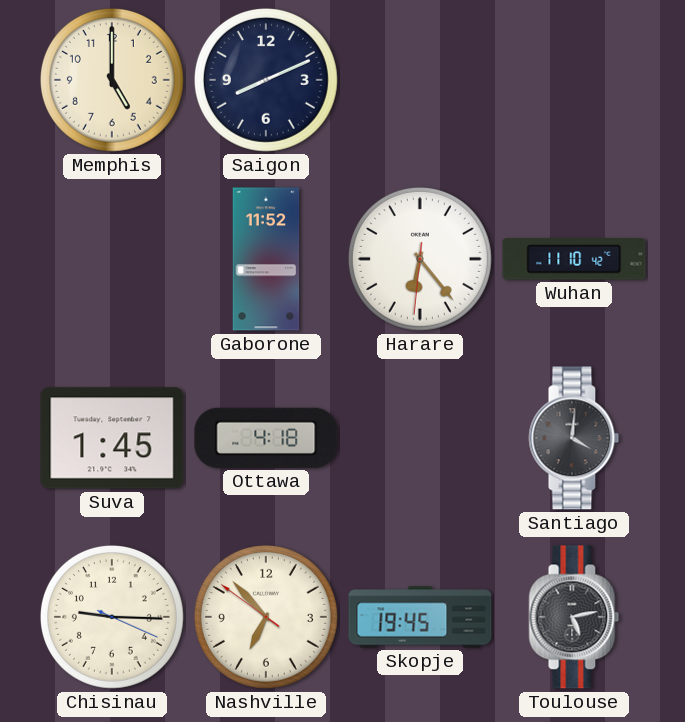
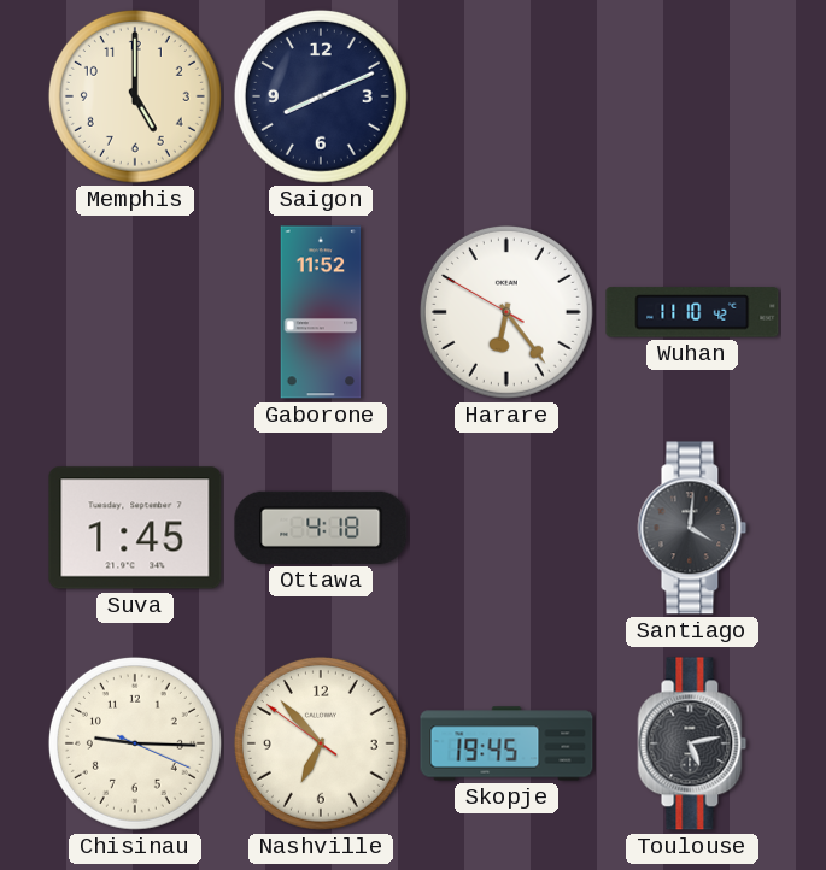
Harare: 6:23:31 -> 6:23:50 (506, 312)
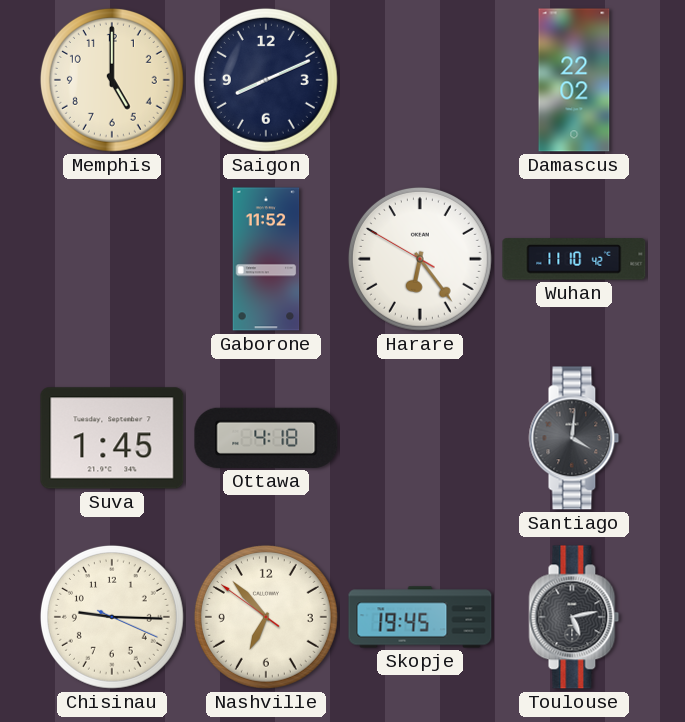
Damascus: none -> 22:02 (574, 80)
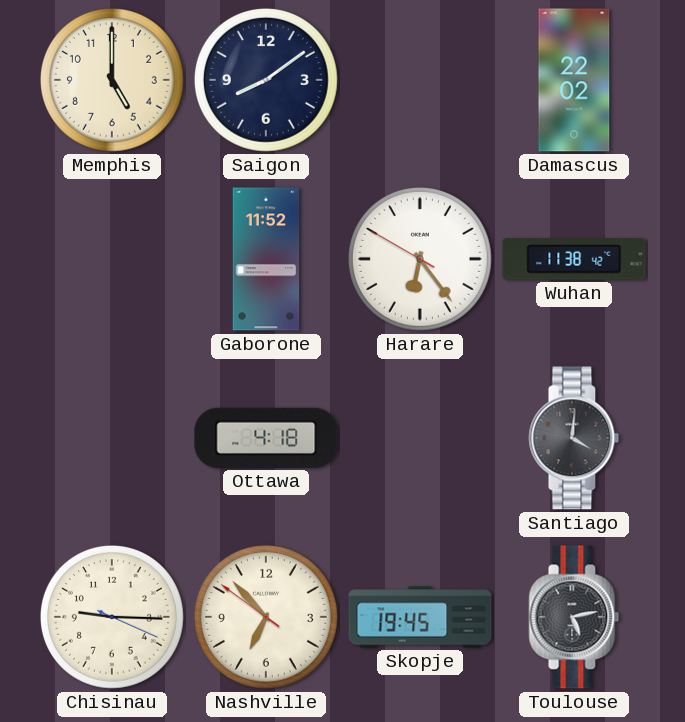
Saigon: 8:11 -> 8:09 (266, 80)
Wuhan: 11:10 -> 11:38 (574, 259)
Suva: 1:45 -> none (112, 438)
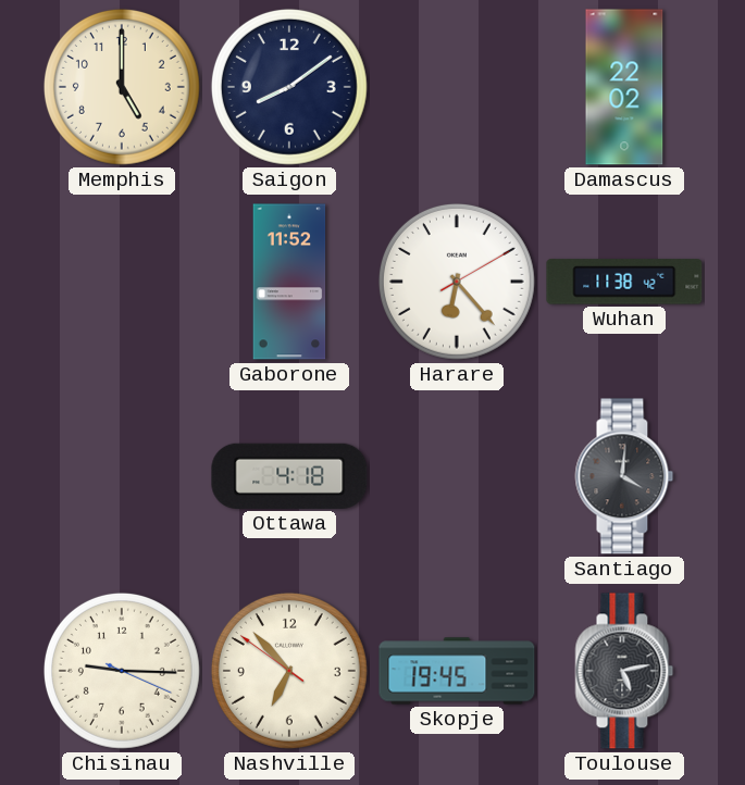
Harare: 6:23:50 -> 6:23:10 (457, 282)
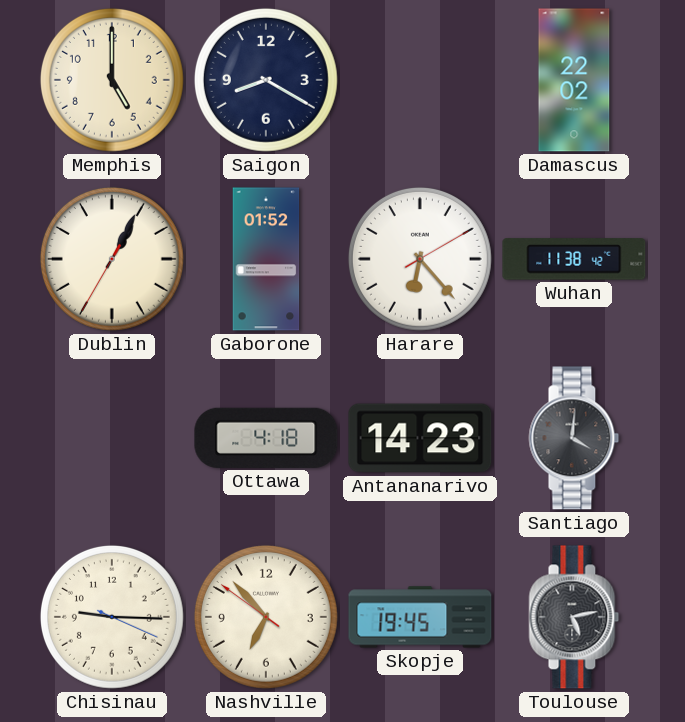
Saigon: 8:09 -> 8:20 (266, 80)
Dublin: none -> 1:04 (112, 259)
Gaborone: 11:52 -> 01:52 (266, 259)
Antananarivo: none -> 14:23 (420, 438)
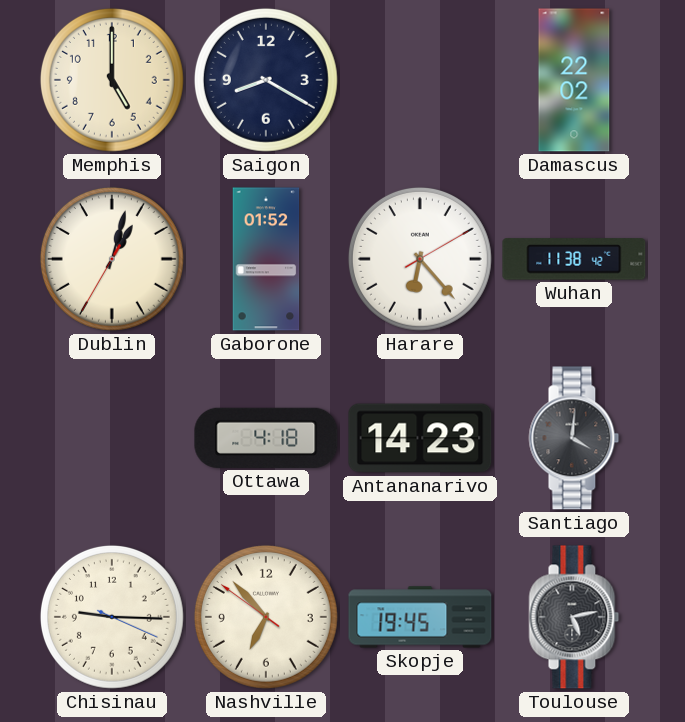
Dublin: 1:04 -> 1:02 (112, 259)
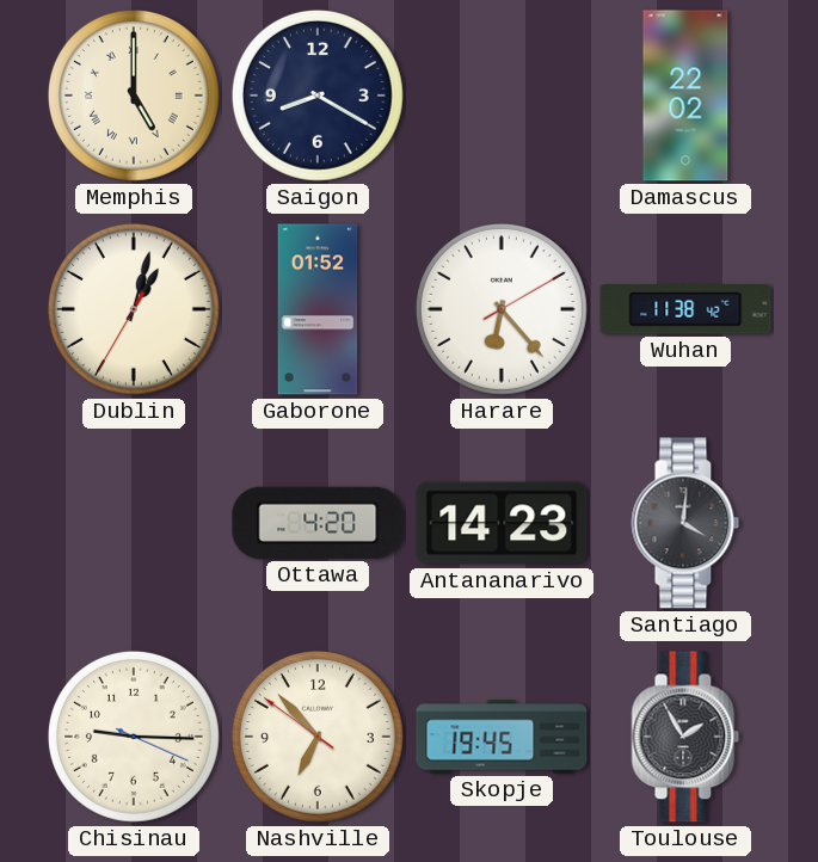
Memphis numerals: Arabic -> Roman (134, 96)
Ottawa: 4:18 -> 4:20 (318, 523)
Toulouse: 5:13 -> 1:55 (685, 737)
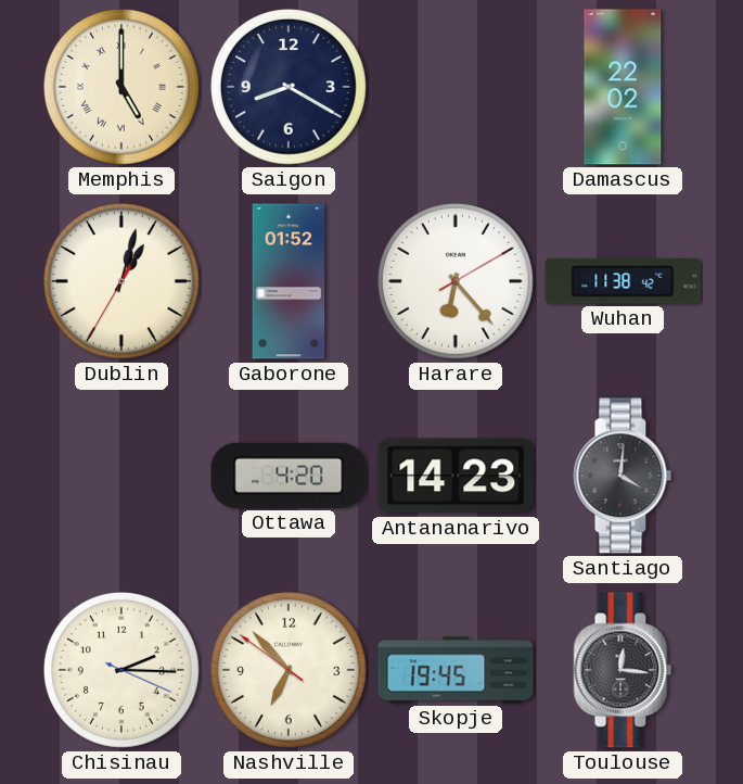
Chisinau: 9:15 -> 2:15 (121, 670)
Toulouse: 1:55 -> 12:16 (623, 670)
